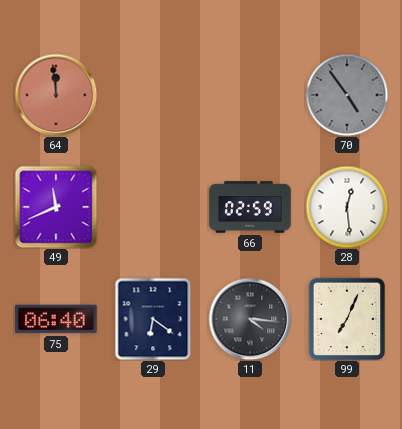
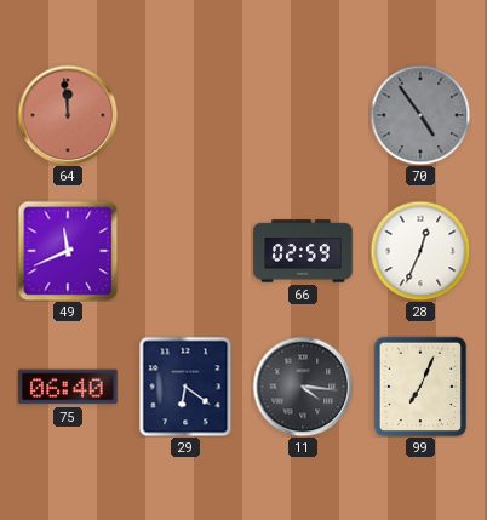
28: 12:29 -> 12:34 (420, 251)
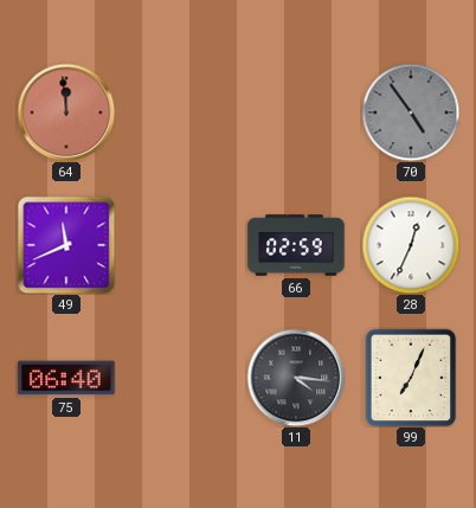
29: 6:21 -> none (185, 387)
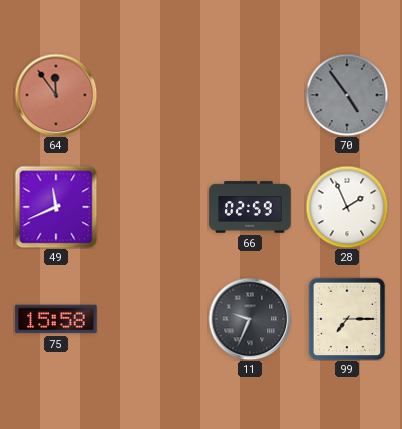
64: 11:59 -> 11:54 (56, 95)
28: 12:34 -> 1:56 (347, 207)
75: 06:40 -> 15:58 (56, 319)
11: 4:16 -> 9:34 (250, 319)
99: 7:04 -> 7:15 (347, 319)
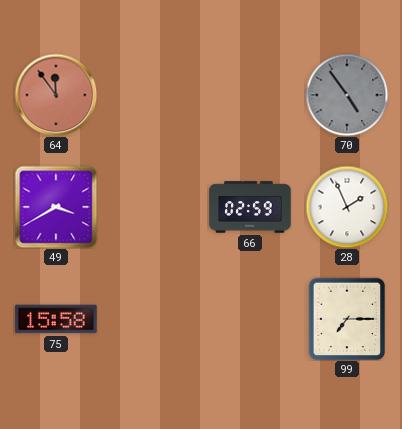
49: 11:41 -> 3:40 (56, 207)
11: 9:34 -> none (250, 319)
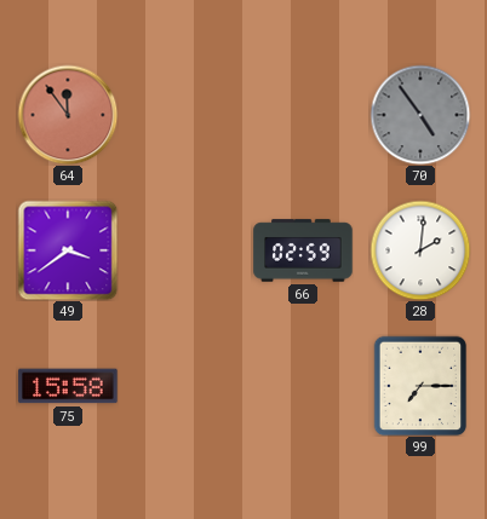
49: 3:40 -> 3:39 (68, 250)
28: 1:56 -> 2:01 (420, 250)
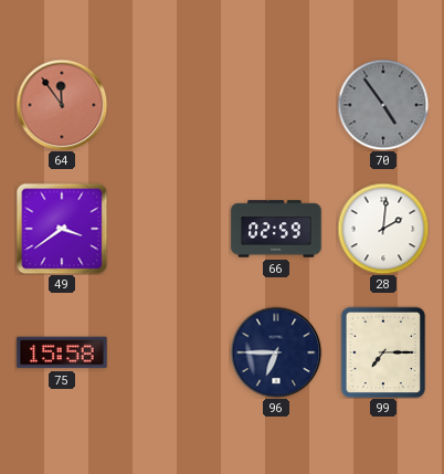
96: none -> 6:45 (276, 352)
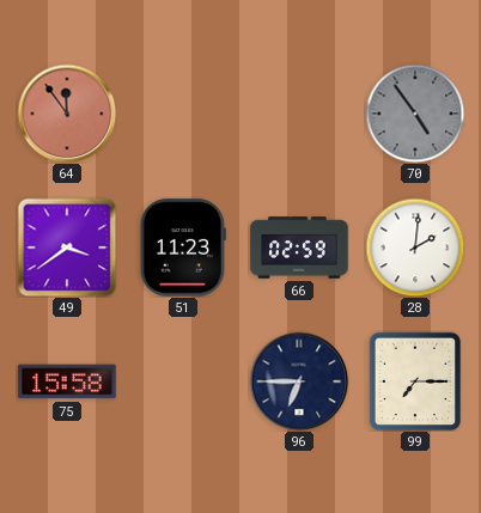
51: none -> 11:23 (183, 248)
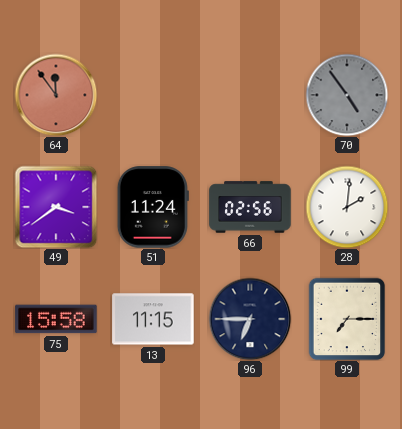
51: 11:23 -> 11:24 (153, 207)
66: 02:59 -> 02:56 (250, 207)
13: none -> 11:15 (153, 319)
